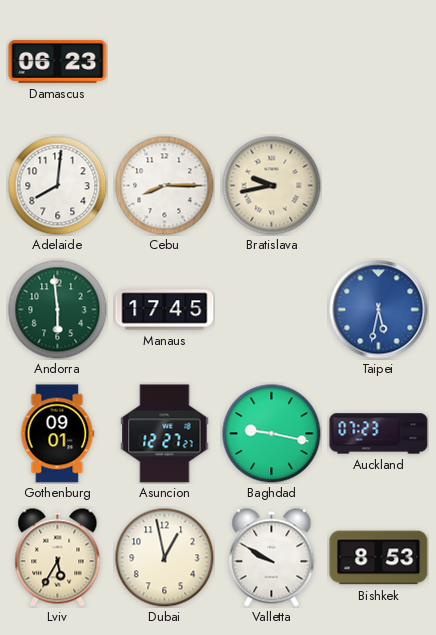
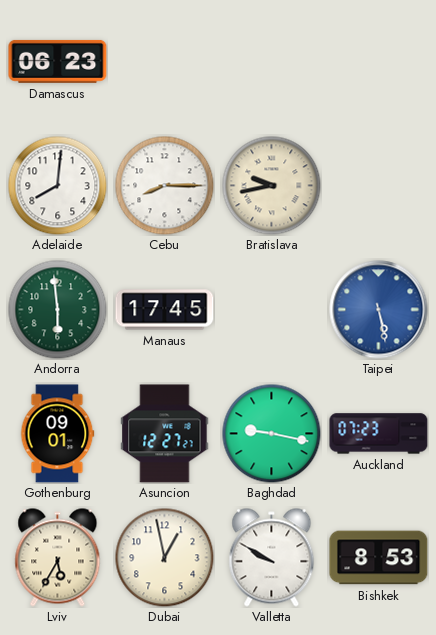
Taipei: 5:32 -> 5:28 (379, 310)
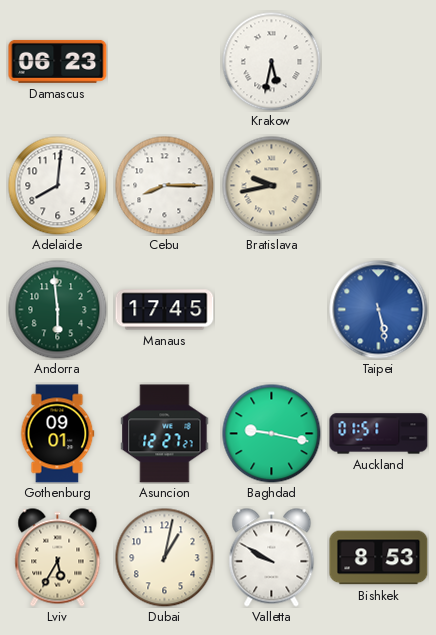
Krakow: none -> 5:32 (272, 62)
Auckland: 07:23 -> 01:51 (379, 434)
Dubai: 12:58 -> 1:02 (165, 558)
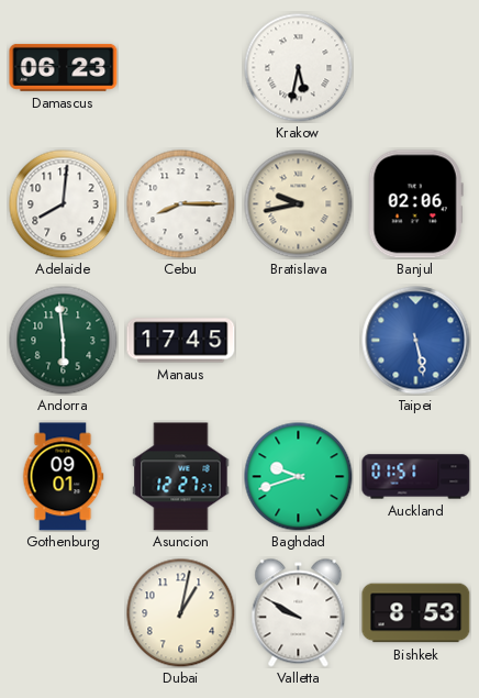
Banjul: none -> 02:06 (415, 204)
Baghdad: 9:17 -> 9:42 (299, 477)
Lviv: 5:35 -> none (58, 558)
